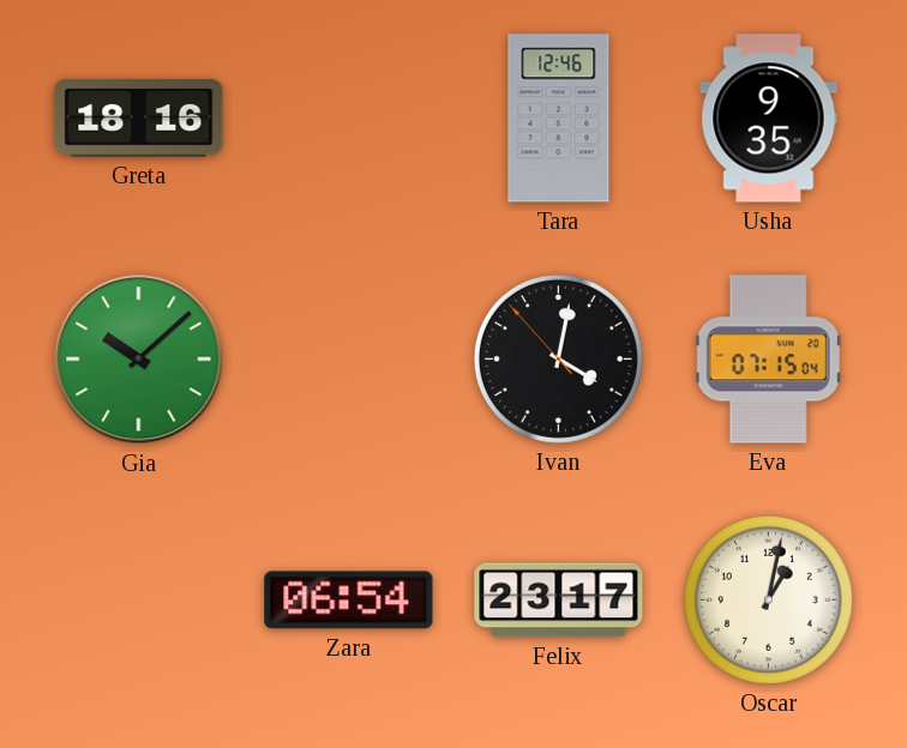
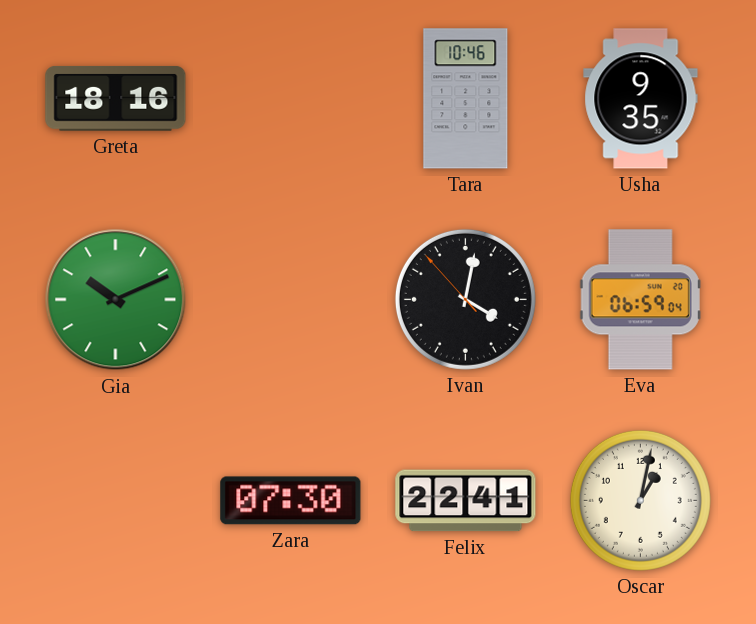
Tara: 12:46 -> 10:46 (466, 99)
Gia: 10:08 -> 10:11 (116, 300)
Eva: 07:15 -> 06:59 (640, 300)
Zara: 06:54 -> 07:30 (291, 501)
Felix: 23:17 -> 22:41 (466, 501)
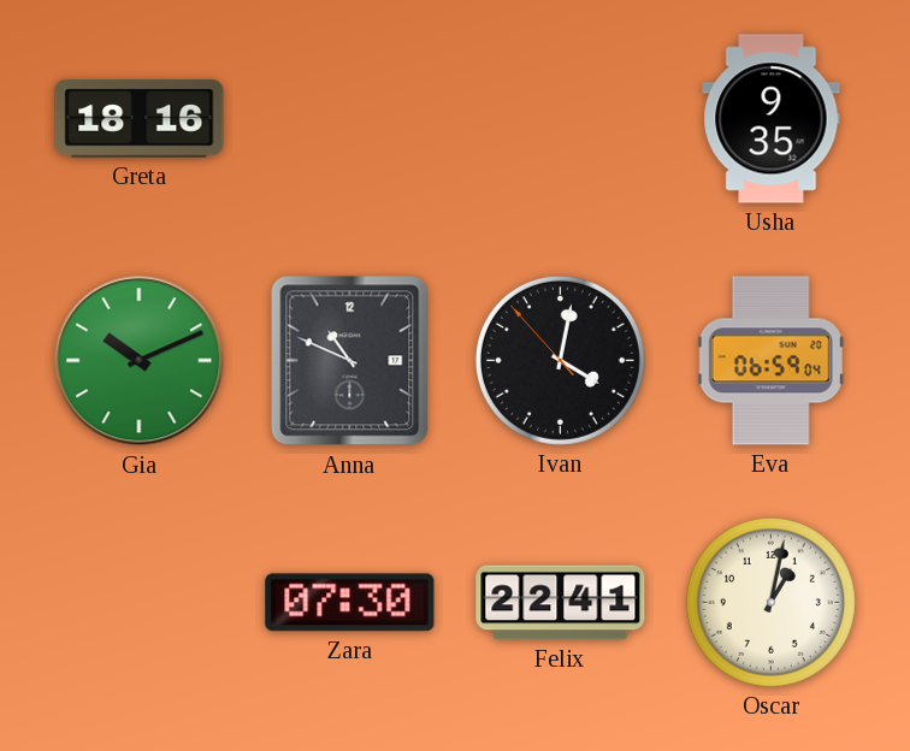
Tara: 10:46 -> none (466, 99)
Anna: none -> 10:49 (350, 361)
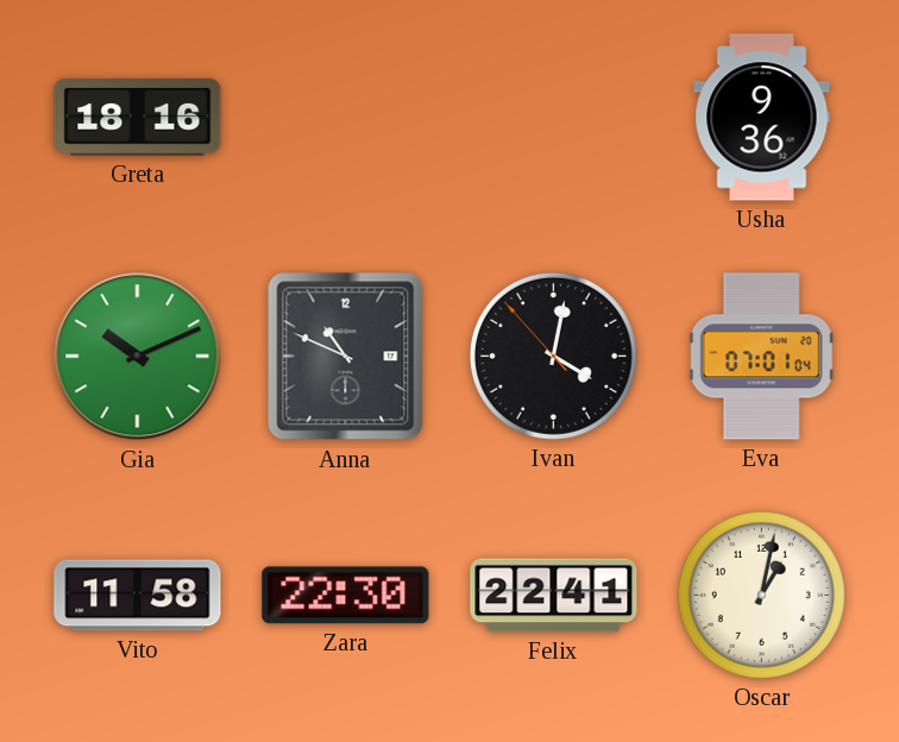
Usha: 9:35 -> 9:36 (762, 118)
Eva: 06:59 -> 07:01 (761, 357)
Vito: none -> 11:58 (138, 596)
Zara: 07:30 -> 22:30 (346, 596)
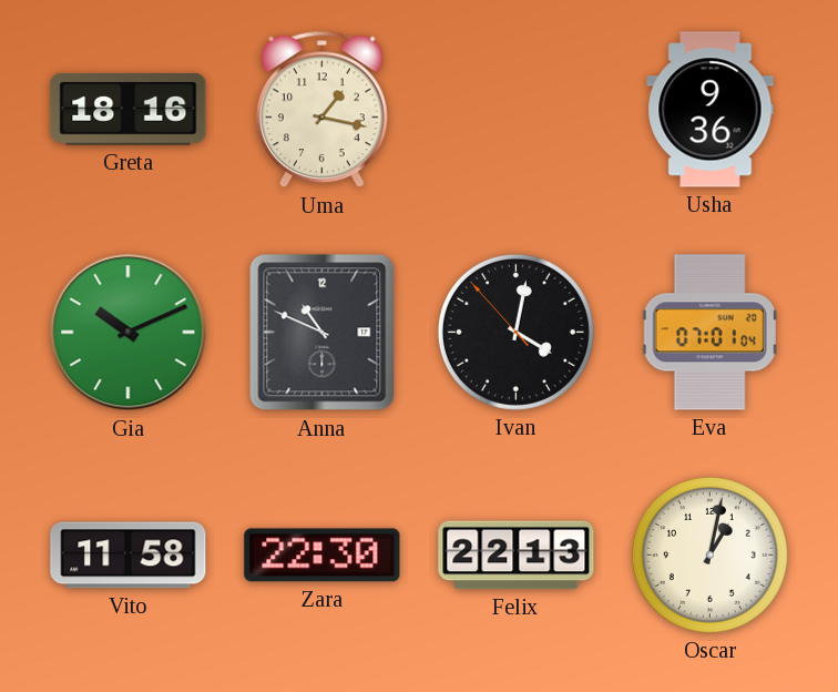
Uma: none -> 1:17 (323, 110)
Felix: 22:41 -> 22:13 (517, 556)
